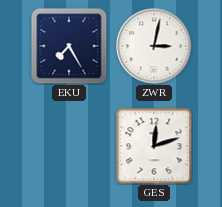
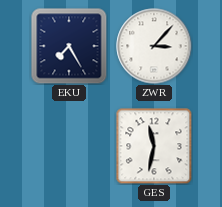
ZWR: 3:02 -> 3:07 (154, 46)
GES: 12:12 -> 11:32 (154, 146)
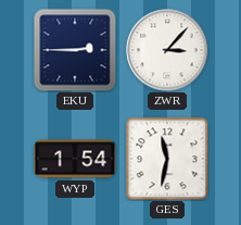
EKU: 7:25 -> 2:45 (75, 50)
WYP: none -> 1:54 (75, 159)
